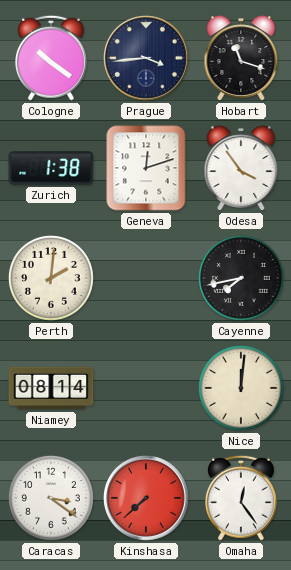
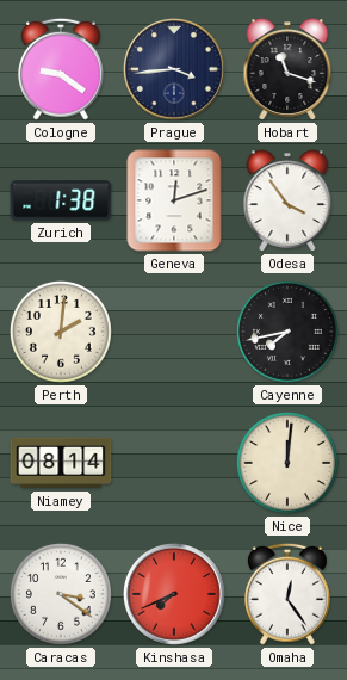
Cologne: 10:21 -> 9:21 (61, 69)
Kinshasa: 7:38 -> 7:41 (175, 595)
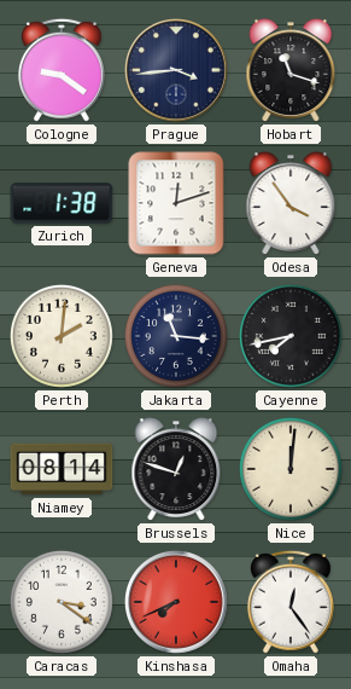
Jakarta: none -> 11:16 (176, 336)
Brussels: none -> 12:48 (176, 469)
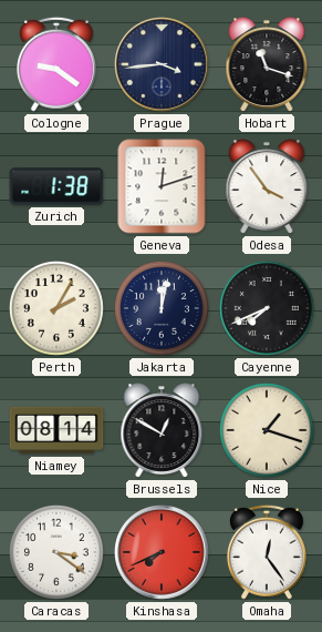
Perth: 2:01 -> 2:05 (56, 308)
Jakarta: 11:16 -> 12:02 (162, 308)
Cayenne: 7:43 -> 7:41 (267, 308)
Brussels: 12:48 -> 12:50 (162, 430)
Nice: 12:01 -> 1:18 (267, 430)
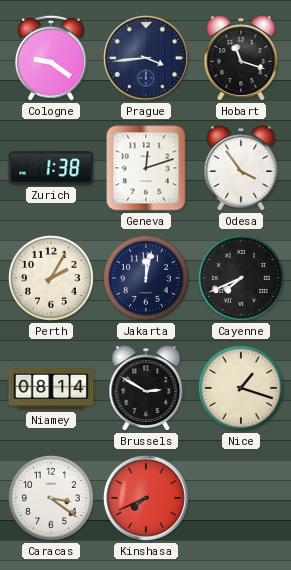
Brussels: 12:50 -> 2:50 (146, 388)
Omaha: 12:24 -> none (267, 552)
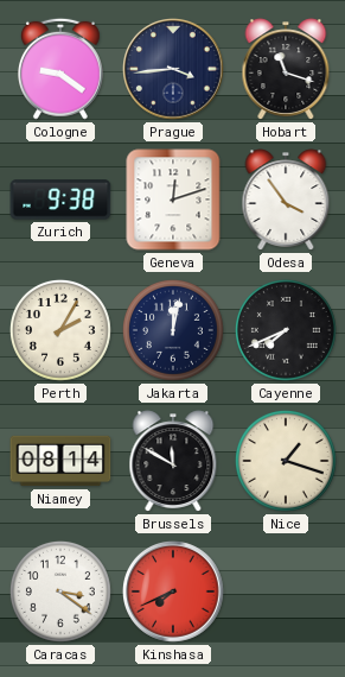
Zurich: 1:38 -> 9:38 (60, 200)
Brussels: 2:50 -> 11:50 (173, 461)
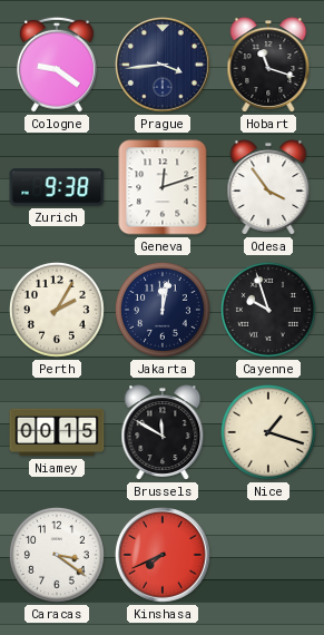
Cayenne: 7:41 -> 9:57 (268, 310)
Niamey: 08:14 -> 00:15 (57, 432)
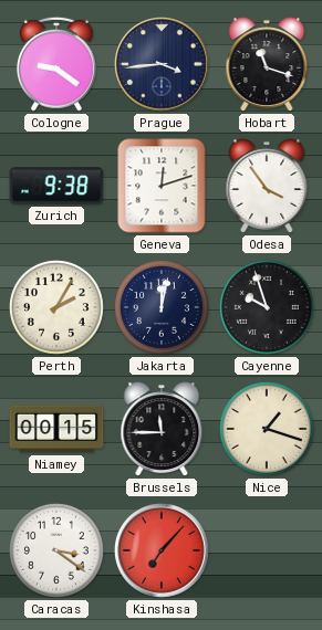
Brussels: 11:50 -> 11:45 (162, 429)
Kinshasa: 7:41 -> 7:07 (163, 552)
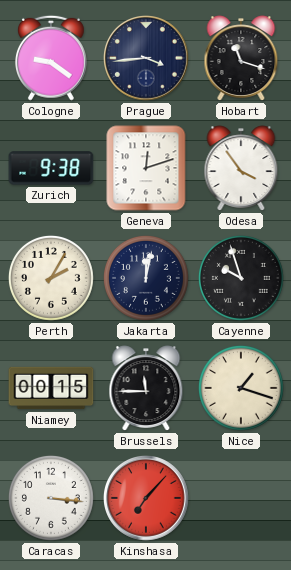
Caracas: 3:21 -> 3:16 (51, 498)
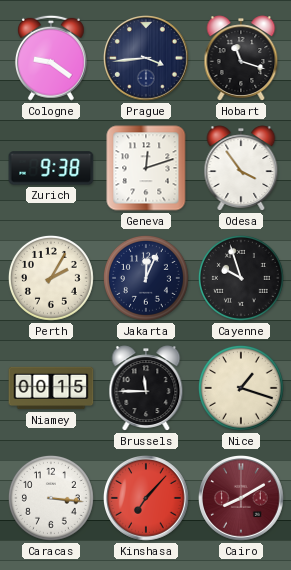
Jakarta: 12:02 -> 12:04 (146, 278)
Cairo: none -> 8:10 (242, 499)
